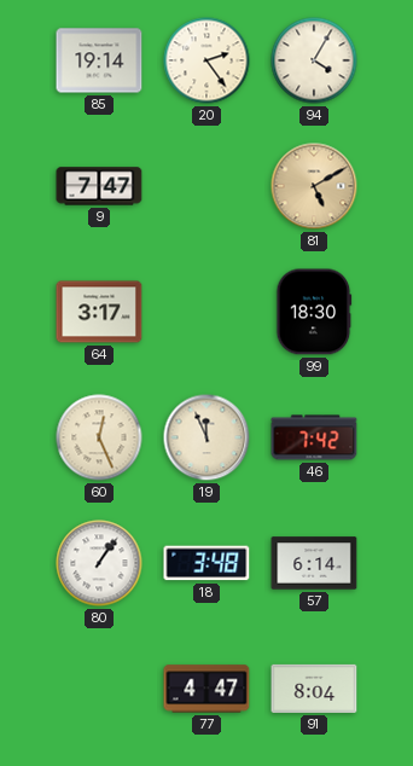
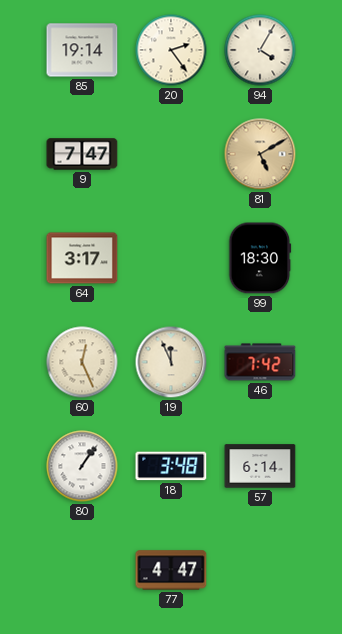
91: 8:04 -> none (314, 689)
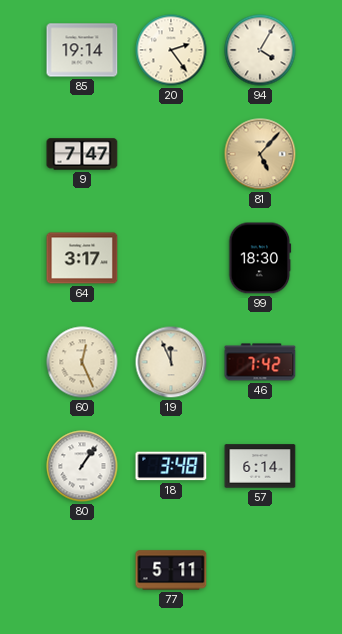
81: 5:10 -> 5:07 (260, 154)
77: 4:47 -> 5:11 (171, 570)
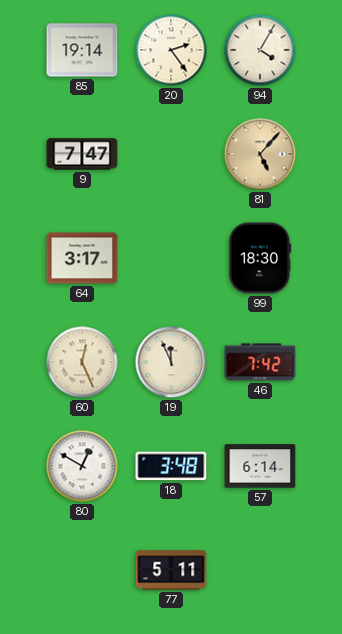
80: 1:06 -> 12:50 (82, 466)
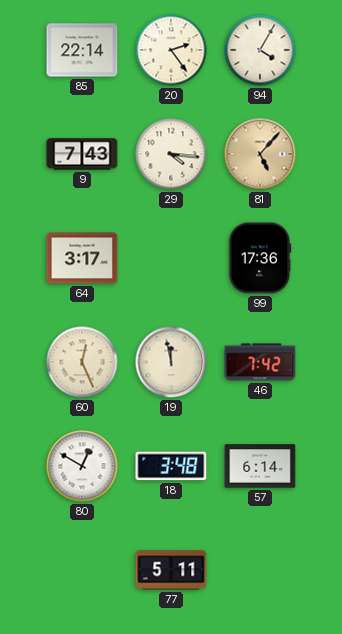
85: 19:14 -> 22:14 (82, 50)
9: 7:47 -> 7:43 (82, 154)
29: none -> 4:16 (171, 154)
99: 18:30 -> 17:36 (260, 258)
19: 11:56 -> 11:58 (171, 362)
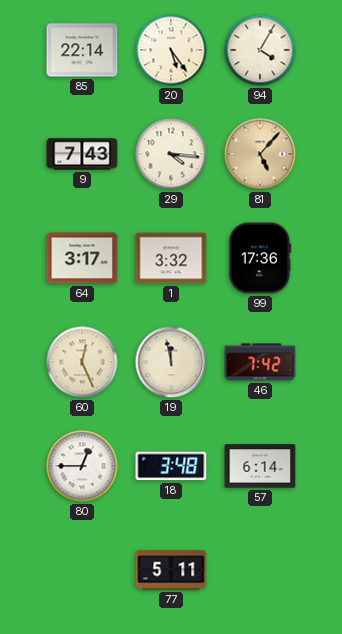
20: 2:24 -> 5:24 (171, 50)
1: none -> 3:32 (171, 258)
80: 12:50 -> 12:45 (82, 466)
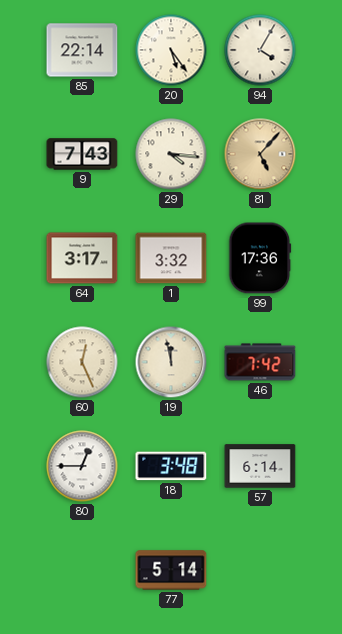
77: 5:11 -> 5:14 (171, 570)
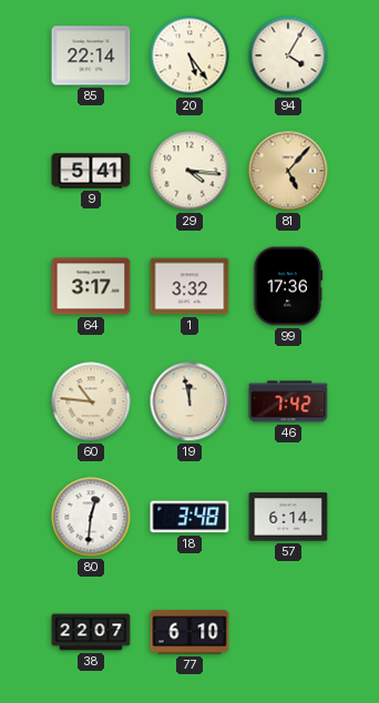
9: 7:43 -> 5:41 (91, 171)
60: 12:26 -> 10:46 (91, 401)
80: 12:45 -> 12:31 (91, 517)
38: none -> 22:07 (91, 632)
77: 5:14 -> 6:10 (189, 632)
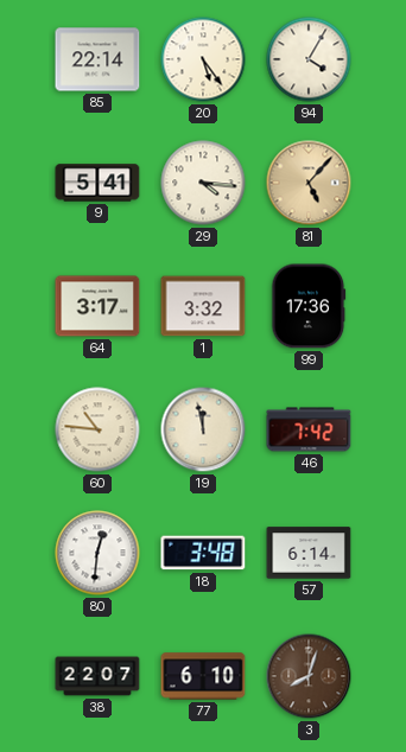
3: none -> 8:03 (309, 676)
